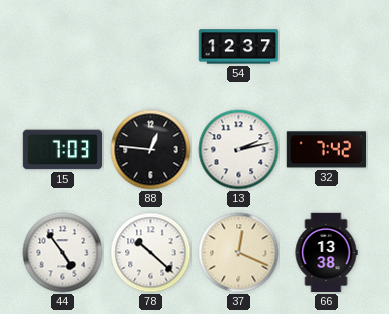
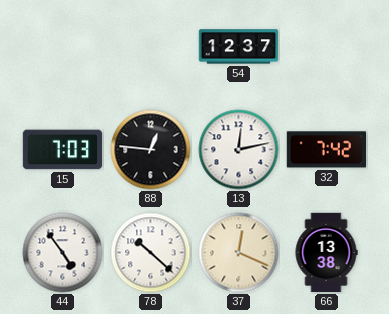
13: 2:13 -> 12:13 (239, 150)
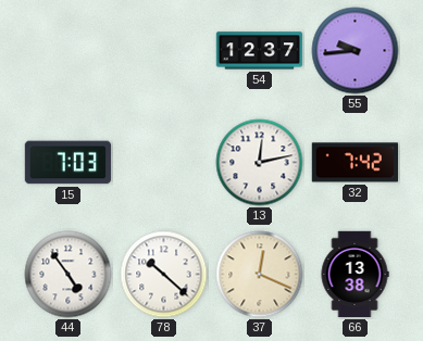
55: none -> 9:44 (356, 51)
88: 12:46 -> none (151, 150)
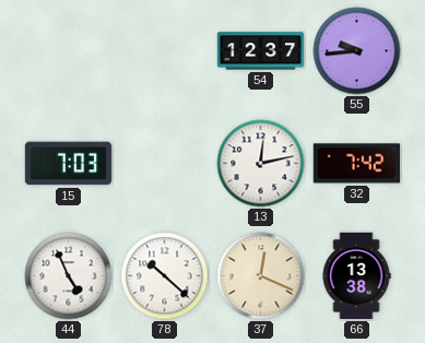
44: 4:54 -> 4:56 (69, 276)
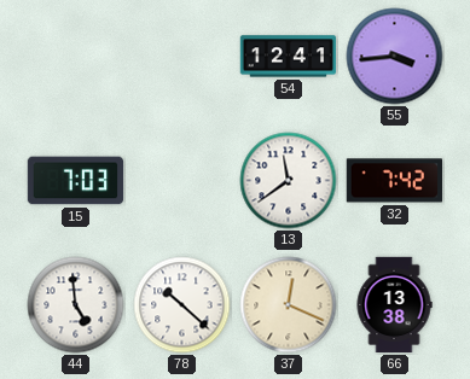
54: 12:37 -> 12:41 (289, 57)
55: 9:44 -> 3:44 (395, 57)
13: 12:13 -> 11:39 (289, 181)
44: 4:56 -> 4:59 (76, 305)
